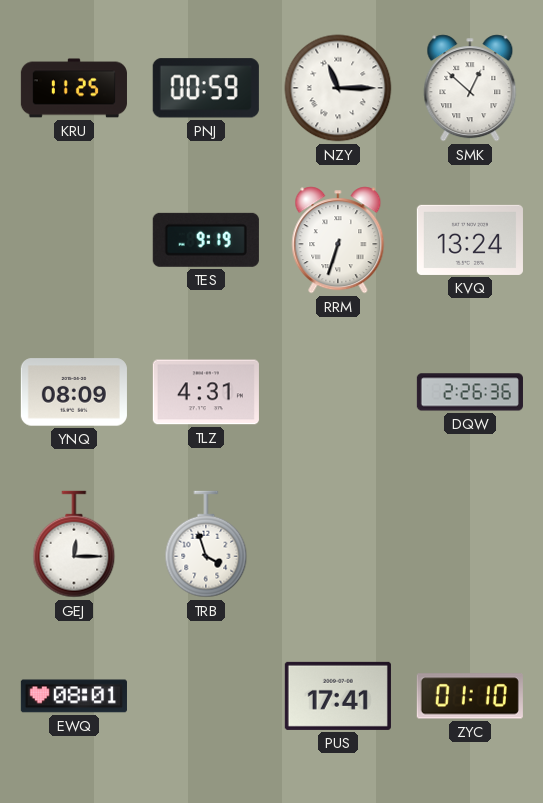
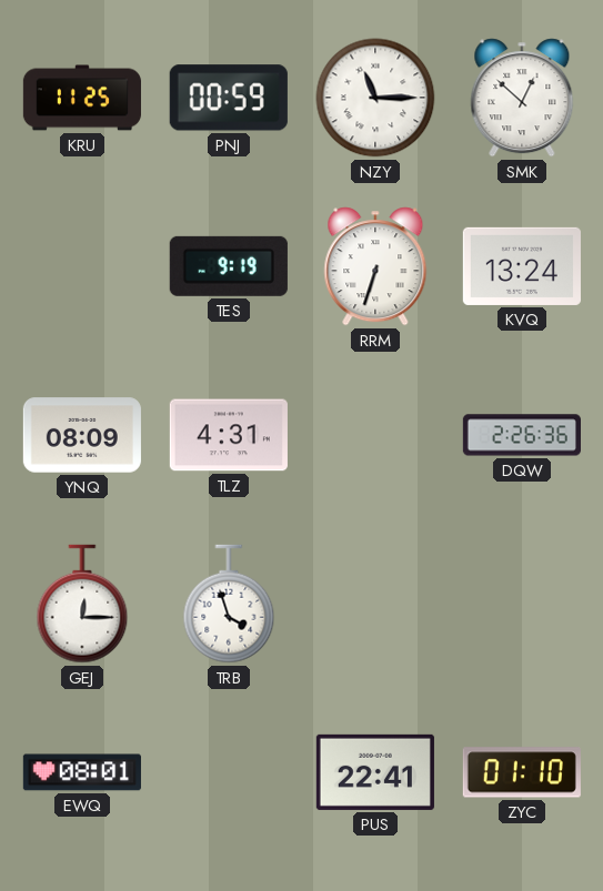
PUS: 17:41 -> 22:41 (375, 772)
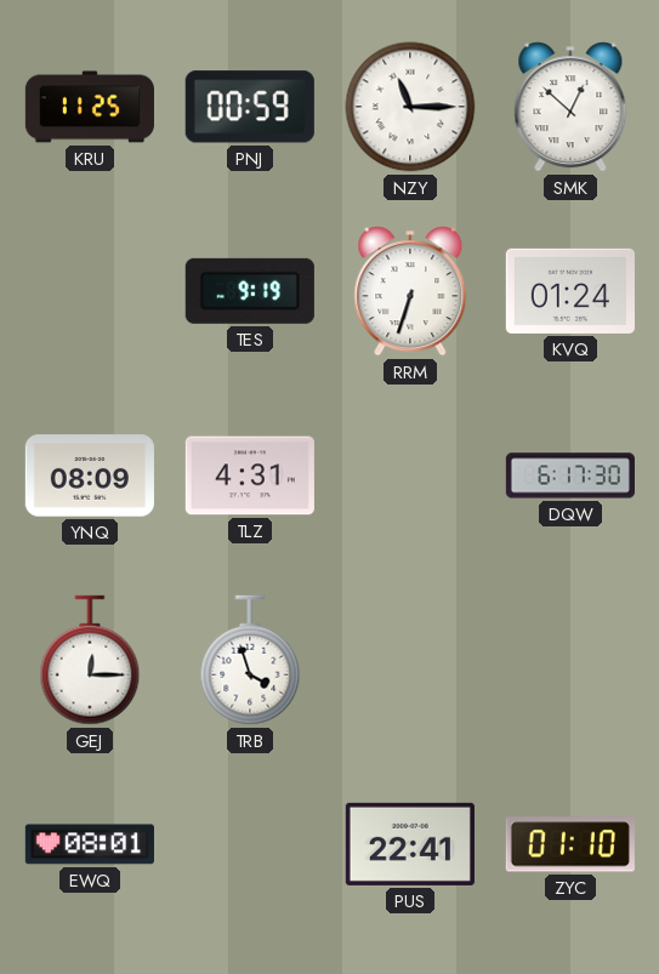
KVQ: 13:24 -> 01:24 (570, 291)
DQW: 2:26 -> 6:17 (570, 475)
